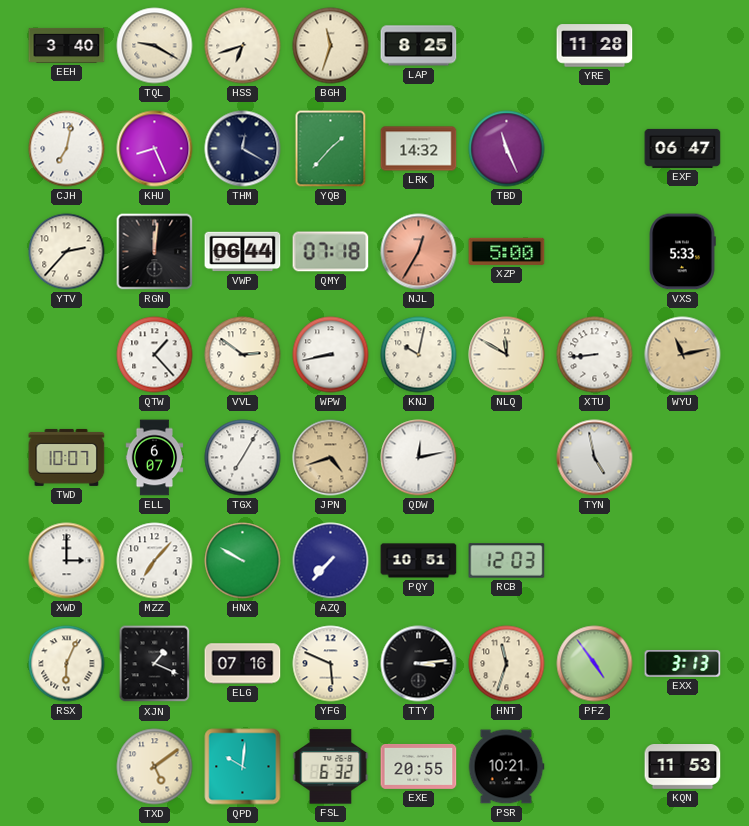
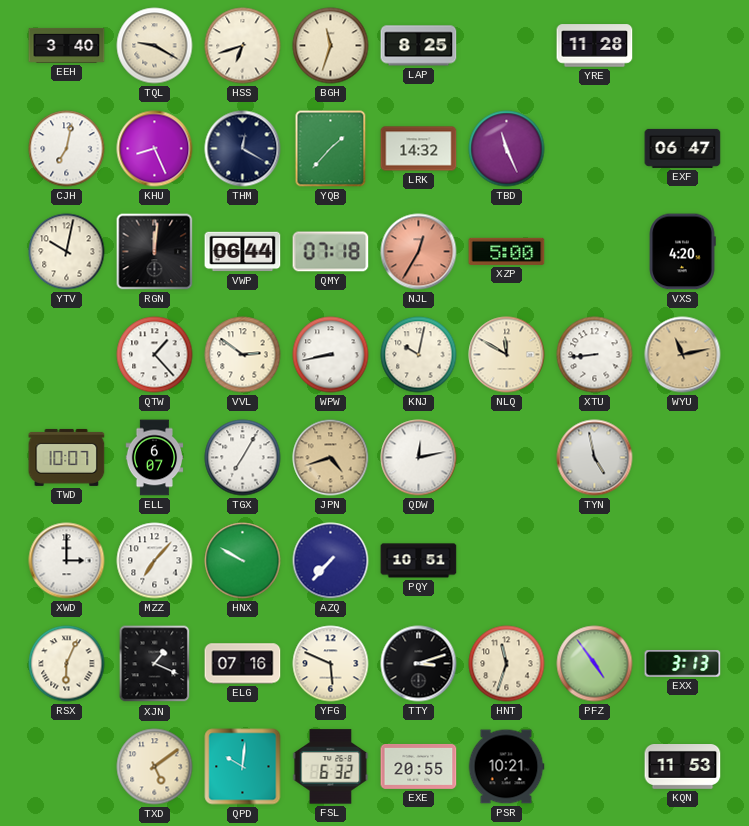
YTV: 2:37 -> 10:02 (67, 252)
VXS: 5:33 -> 4:20 (682, 252)
RCB: 12:03 -> none (507, 561)
TTY: 3:14 -> 3:12 (419, 664)
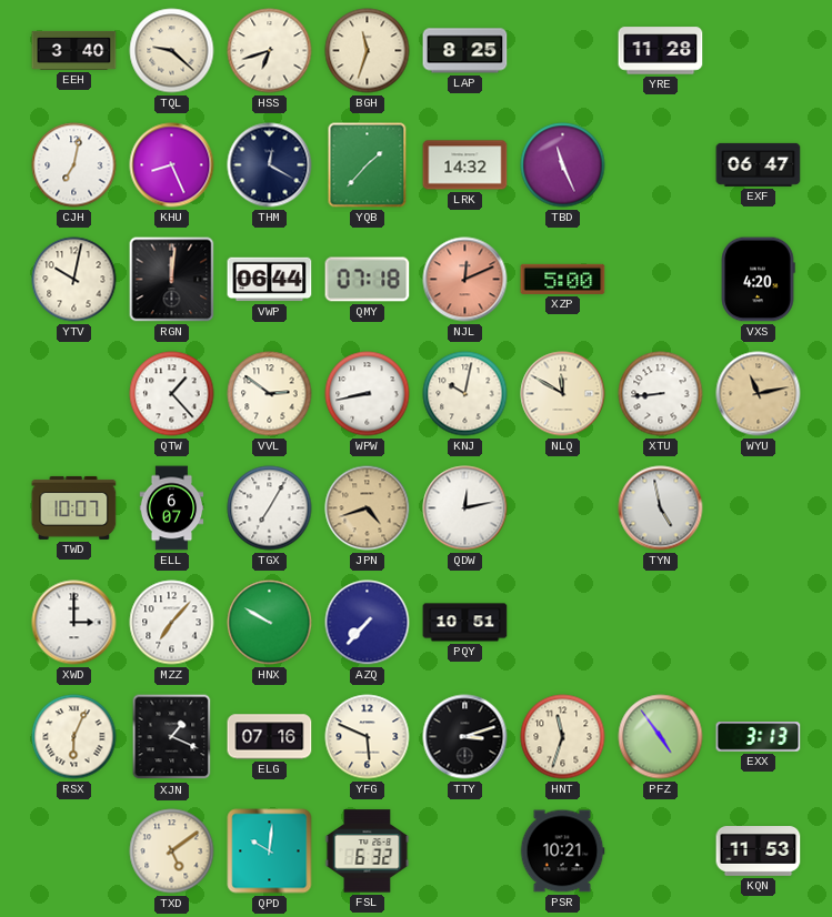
TQL: 9:20 -> 9:22 (172, 51)
NJL: 12:35 -> 12:11 (465, 280)
EXE: 20:55 -> none (419, 766)
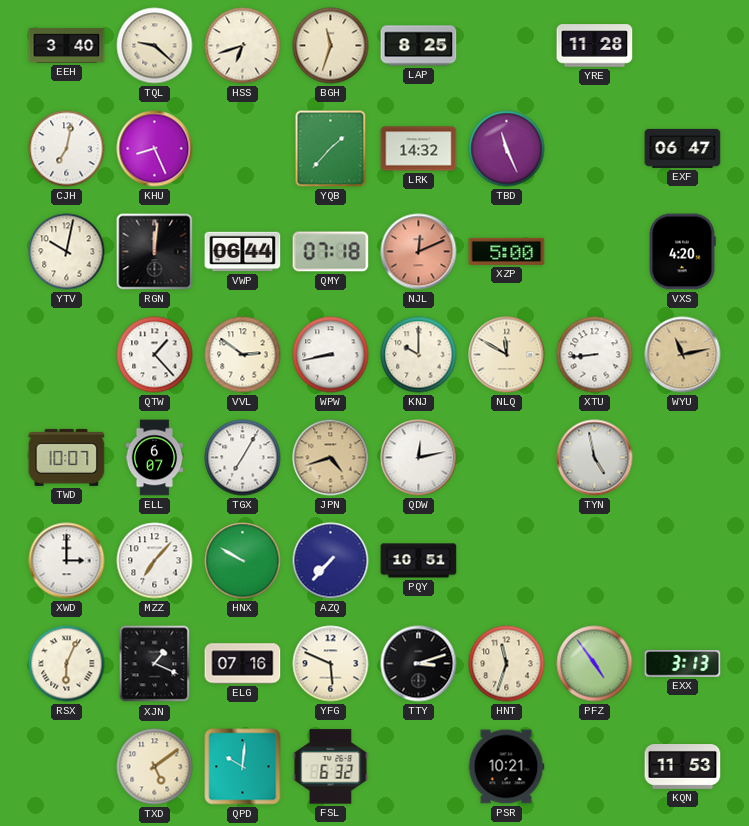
THM: 12:20 -> none (270, 165)
KNJ: 10:02 -> 10:00 (419, 355)
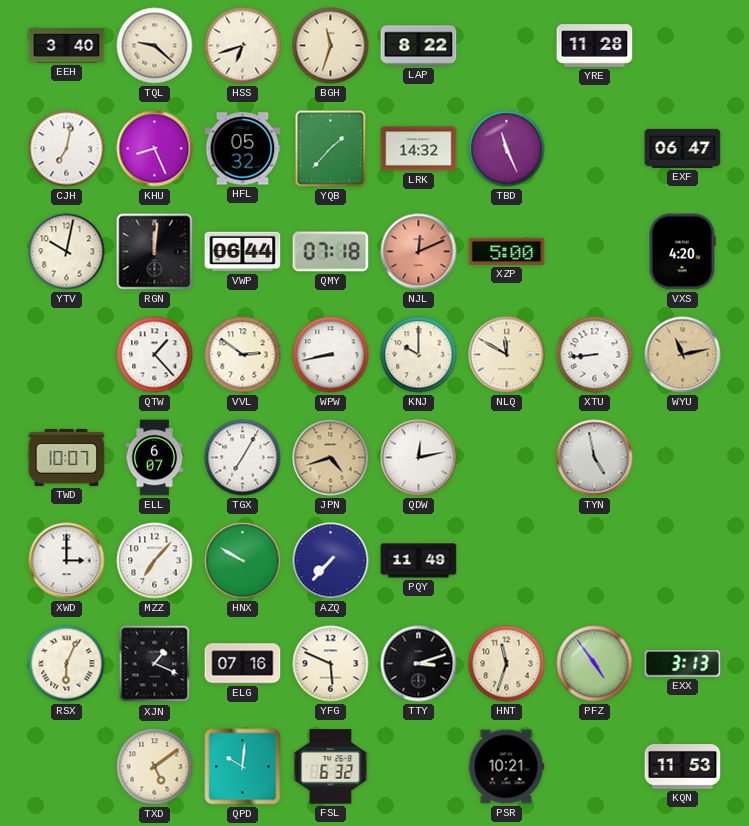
LAP: 8:25 -> 8:22 (419, 46)
HFL: none -> 05:32 (243, 149)
PQY: 10:51 -> 11:49 (419, 561)
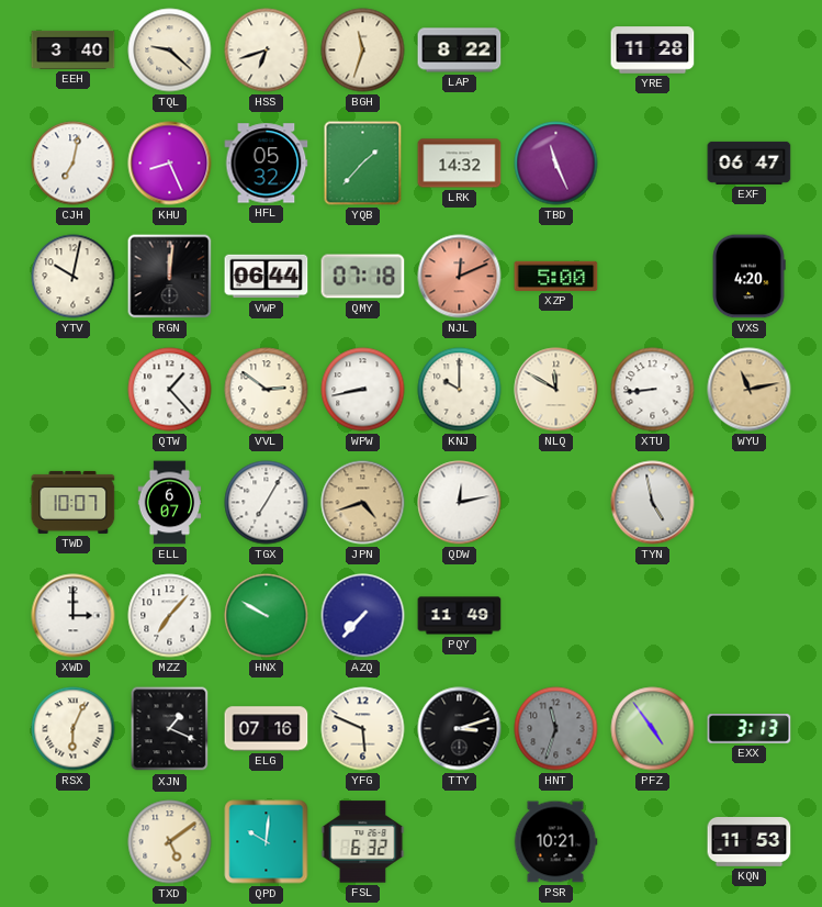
HNT dial: cream -> grey (556, 729)
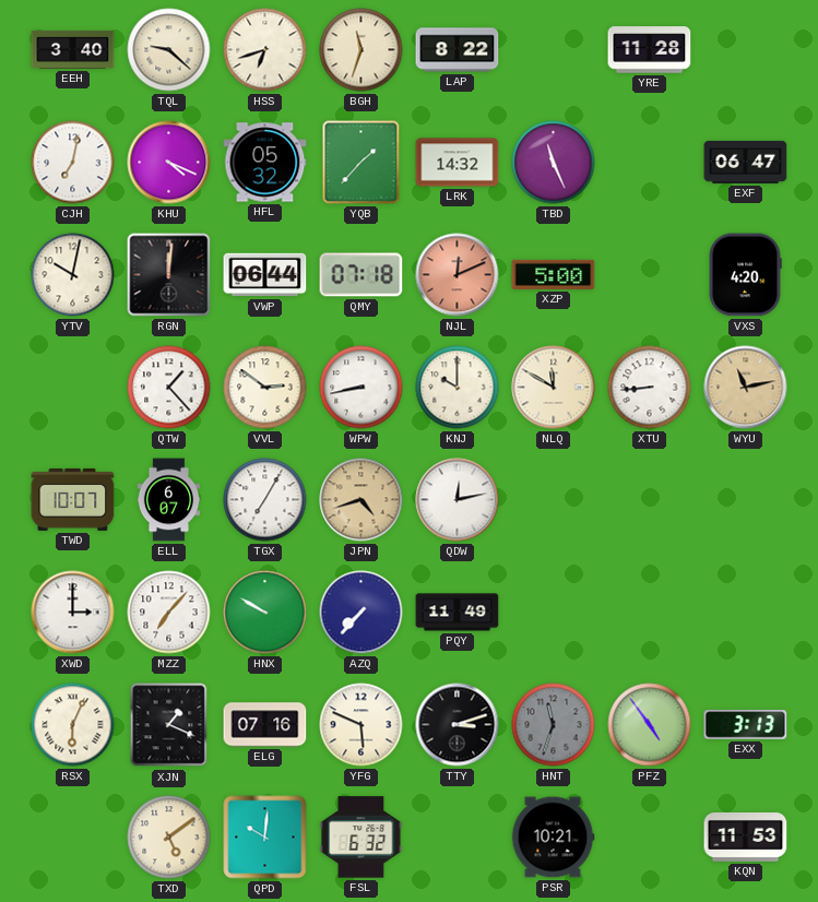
KHU: 8:26 -> 4:19 (169, 163)
TYN: 4:58 -> none (653, 503)
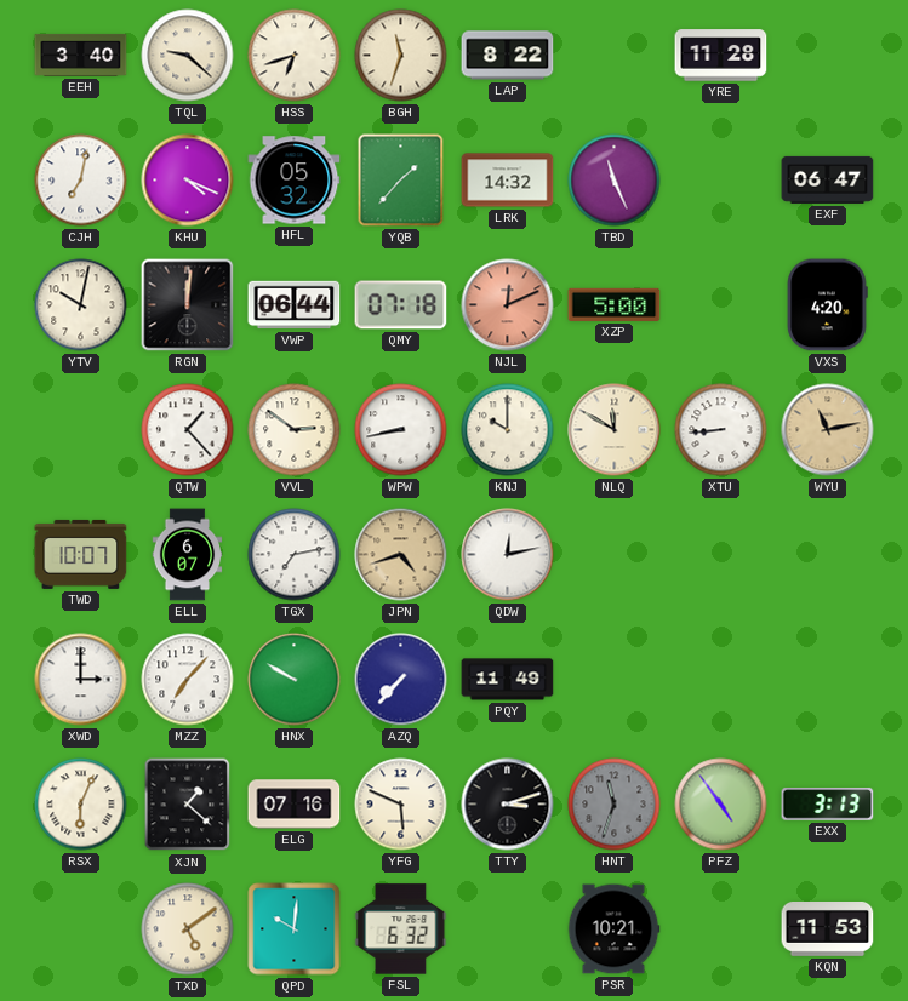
TGX: 7:05 -> 7:13 (295, 555)
XJN: 1:19 -> 1:22 (188, 805)
